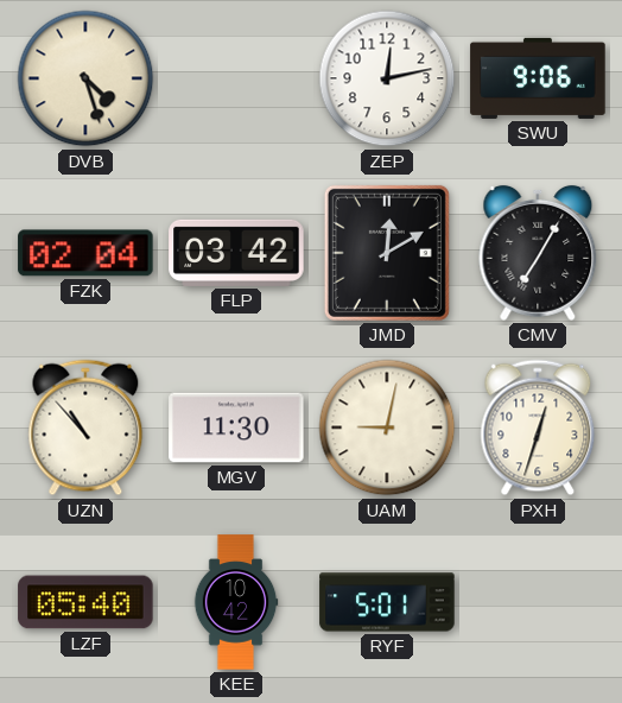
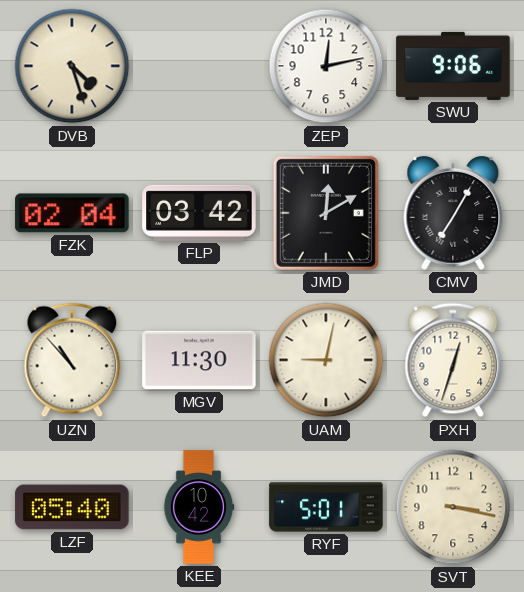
SVT: none -> 3:17 (453, 507)
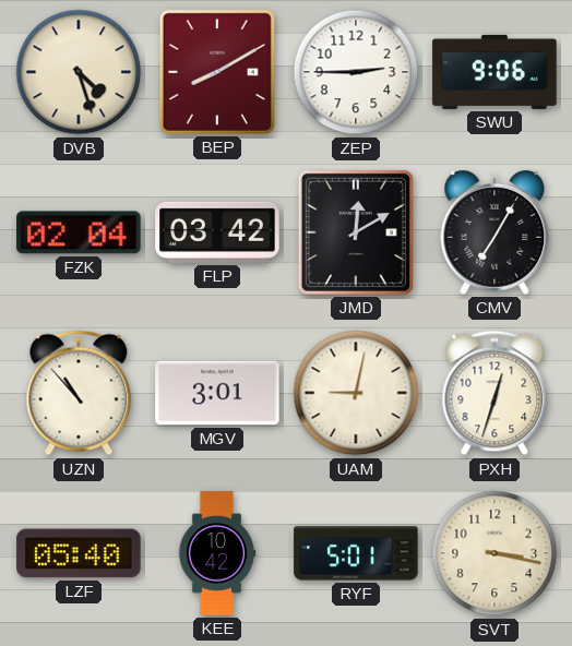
BEP: none -> 8:10 (217, 72)
ZEP: 12:13 -> 2:45 (356, 72)
MGV: 11:30 -> 3:01 (217, 393)
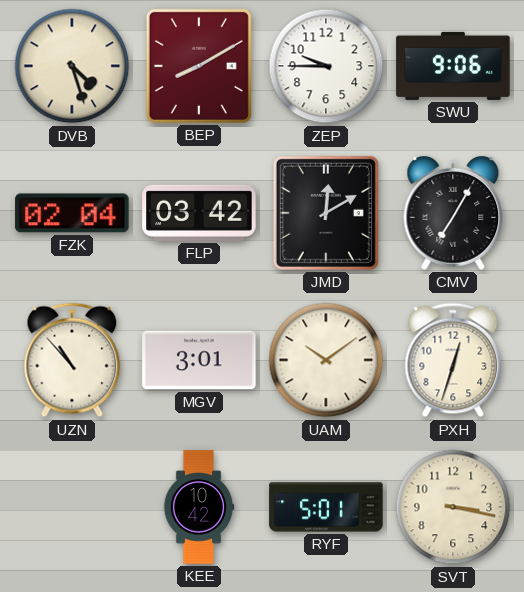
ZEP: 2:45 -> 9:45 (326, 66)
UAM: 9:02 -> 10:09 (326, 360)
LZF: 05:40 -> none (79, 553)
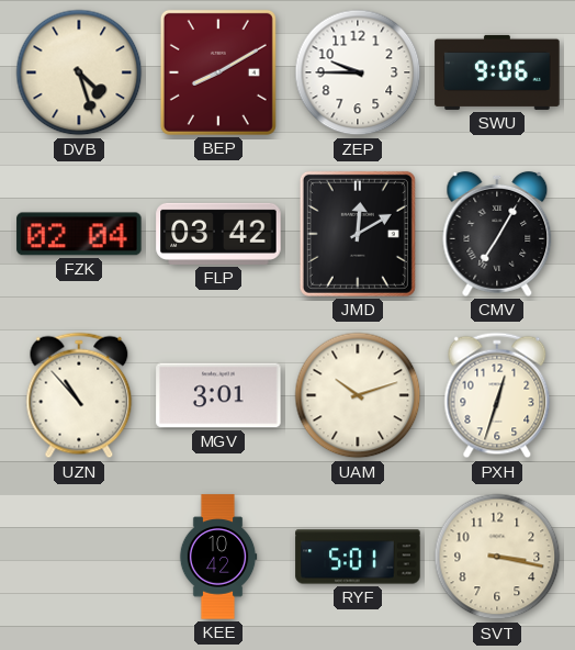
UAM: 10:09 -> 10:12 (358, 395)
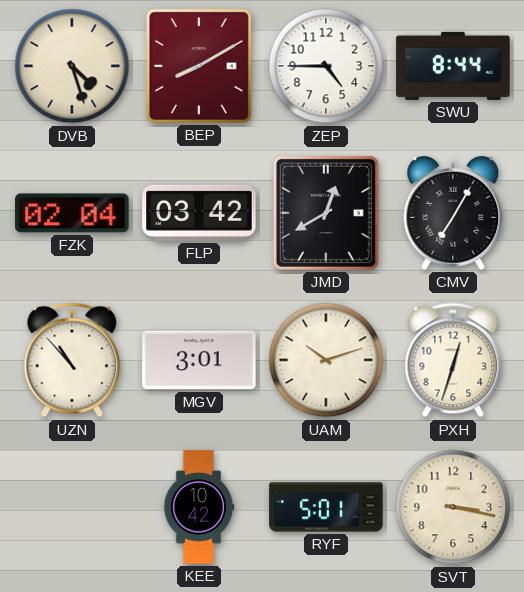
ZEP: 9:45 -> 4:45 (326, 66)
SWU: 9:06 -> 8:44 (453, 66)
JMD: 12:10 -> 12:40 (326, 213)
